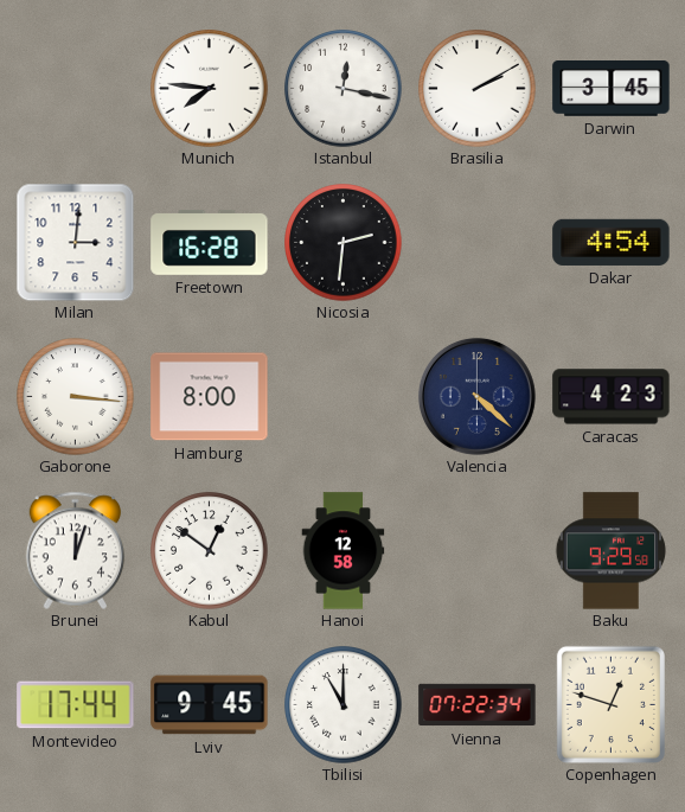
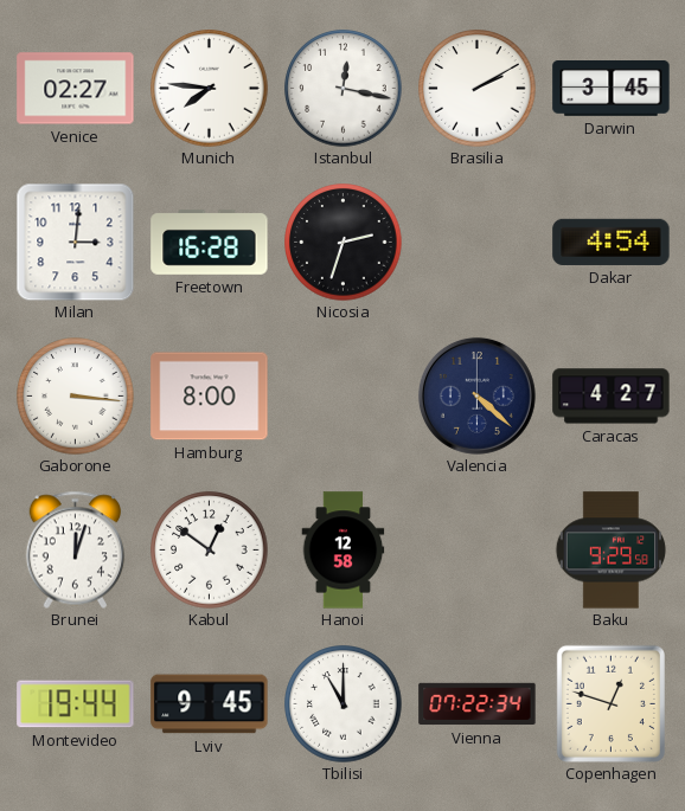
Venice: none -> 02:27 (76, 89)
Nicosia: 2:31 -> 2:33 (344, 243)
Caracas: 4:23 -> 4:27 (612, 397)
Montevideo: 17:44 -> 19:44 (76, 704)
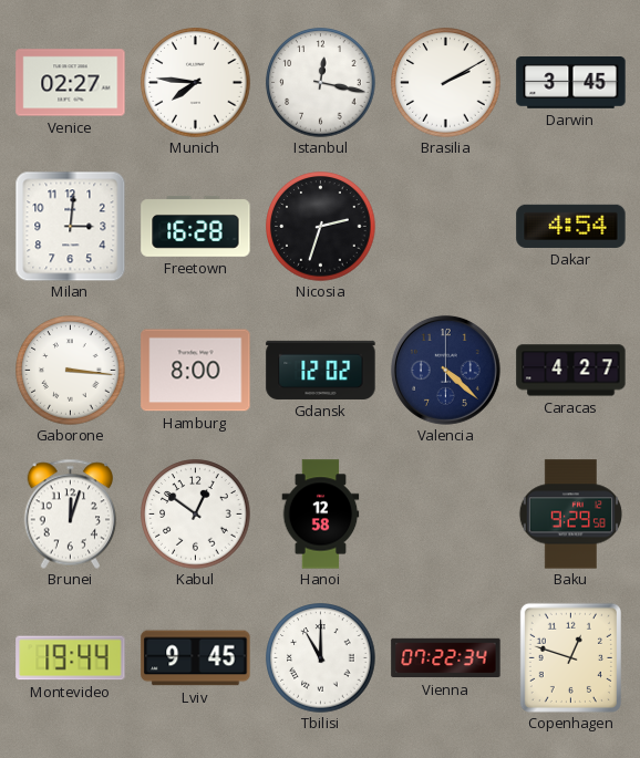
Gdansk: none -> 12:02 (321, 370)
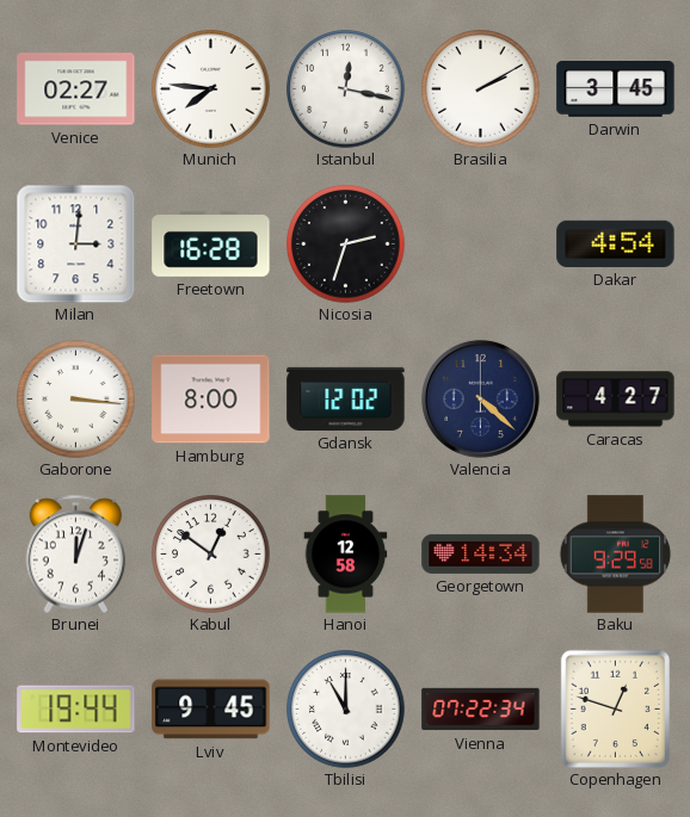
Georgetown: none -> 14:34 (481, 553)
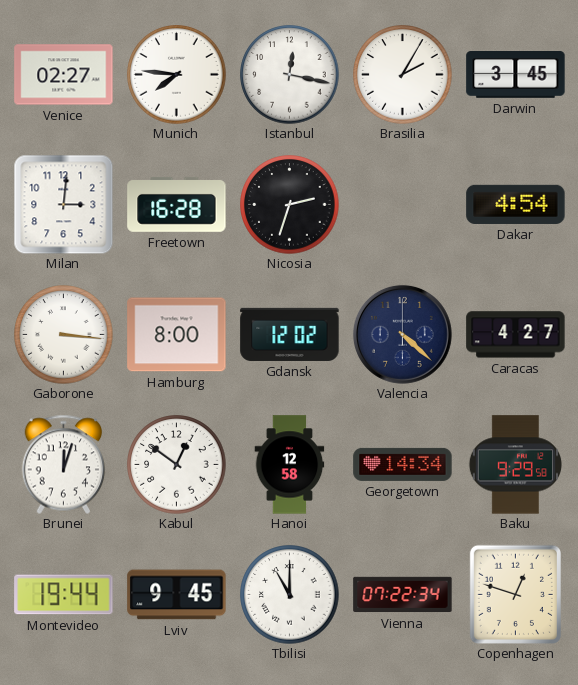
Brasilia: 2:10 -> 2:05 (403, 75)
